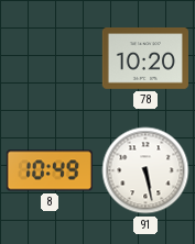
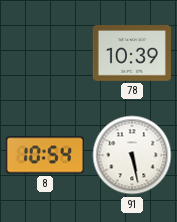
78: 10:20 -> 10:39 (132, 54)
8: 10:49 -> 10:54 (45, 155)
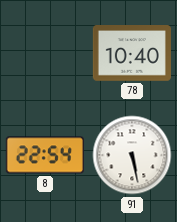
78: 10:39 -> 10:40 (132, 54)
8: 10:54 -> 22:54 (45, 155)
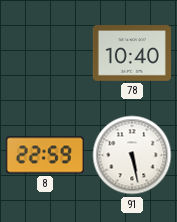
8: 22:54 -> 22:59 (45, 155)
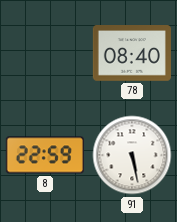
78: 10:40 -> 08:40 (132, 54)
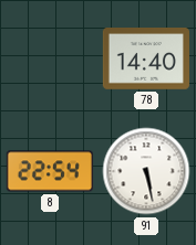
78: 08:40 -> 14:40 (146, 60)
8: 22:59 -> 22:54 (50, 171)
